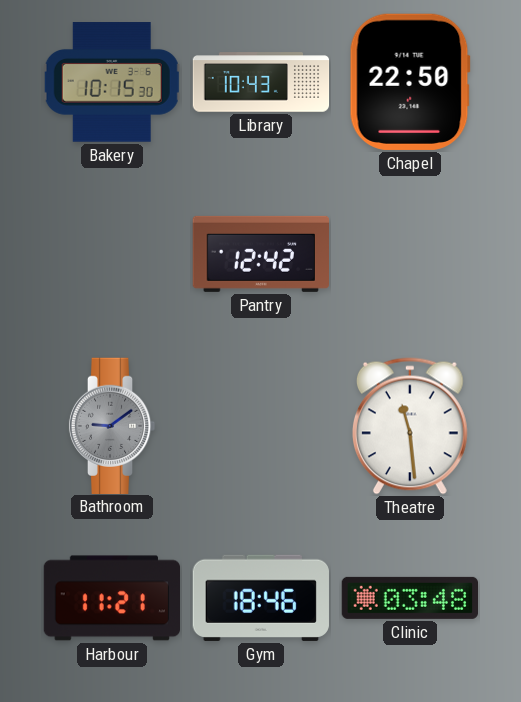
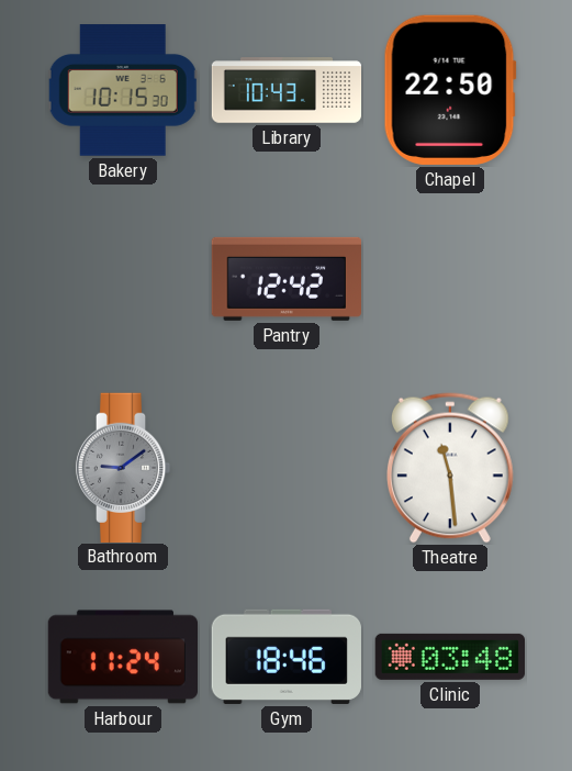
Harbour: 11:21 -> 11:24 (122, 657)
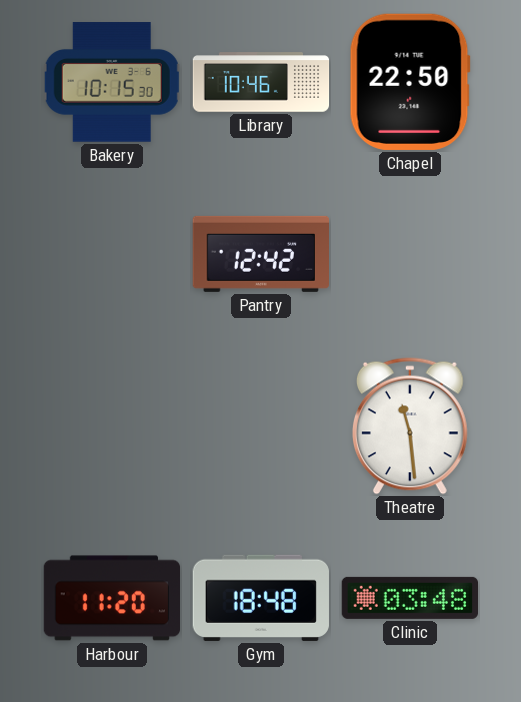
Library: 10:43 -> 10:46 (261, 82)
Bathroom: 9:09 -> none (123, 467)
Harbour: 11:24 -> 11:20 (111, 598)
Gym: 18:46 -> 18:48 (261, 598)
